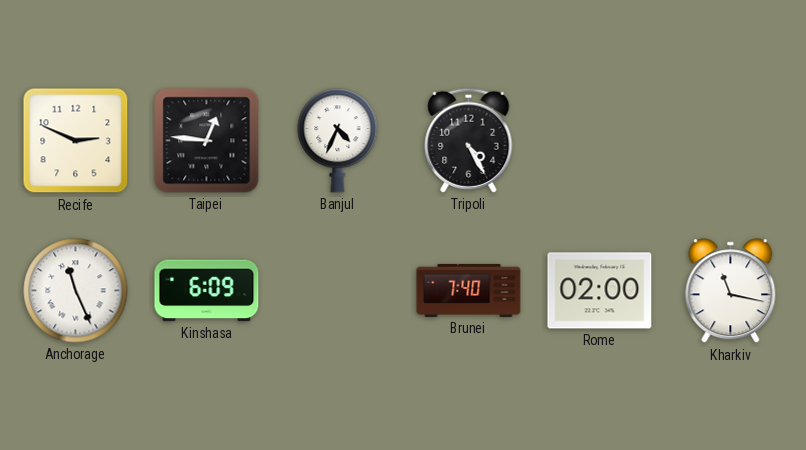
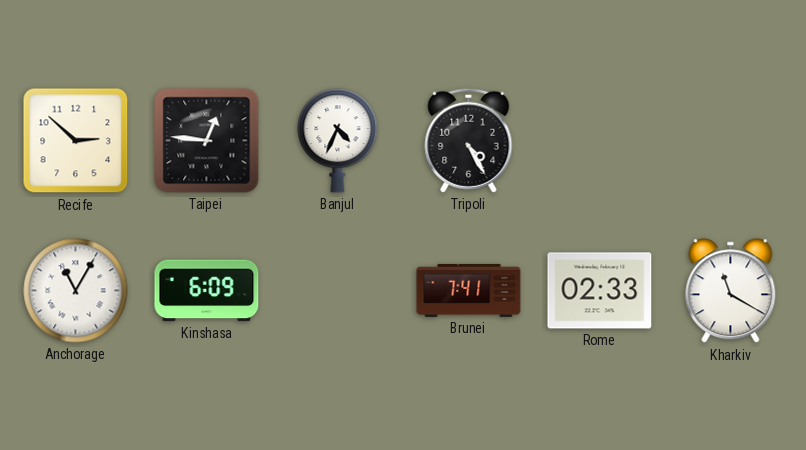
Recife: 2:49 -> 2:52 (76, 141)
Anchorage: 11:26 -> 11:05 (76, 291)
Brunei: 7:40 -> 7:41 (469, 290)
Rome: 02:00 -> 02:33 (600, 291)
Kharkiv: 11:17 -> 11:20 (731, 291)
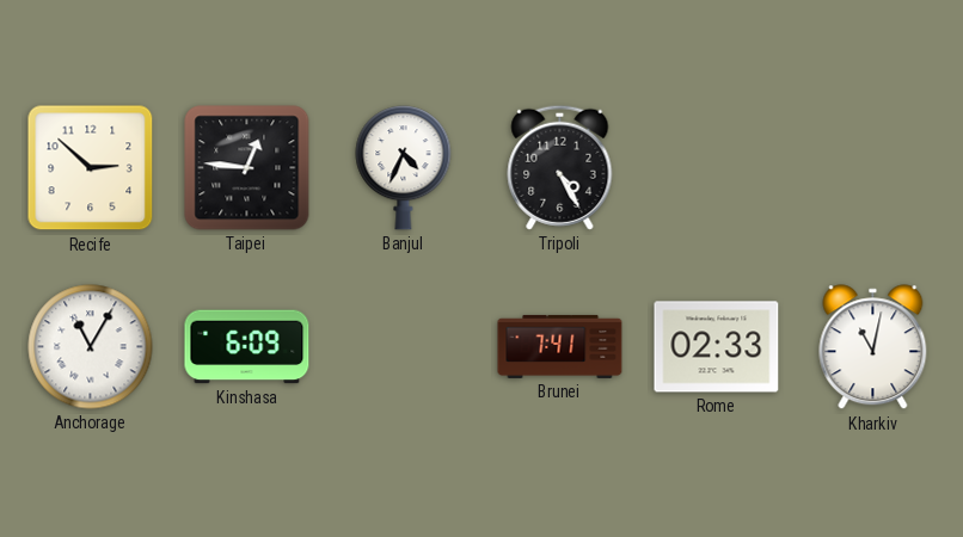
Kharkiv: 11:20 -> 11:02 (873, 347)
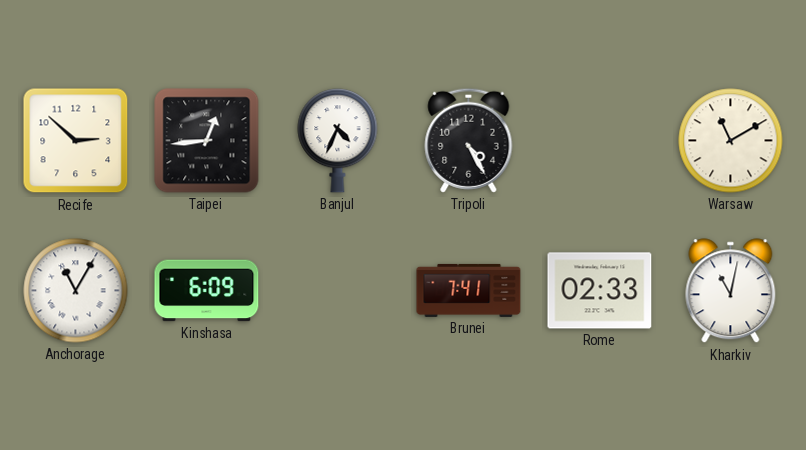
Taipei: 12:46 -> 12:44 (207, 141)
Warsaw: none -> 11:10 (731, 141)
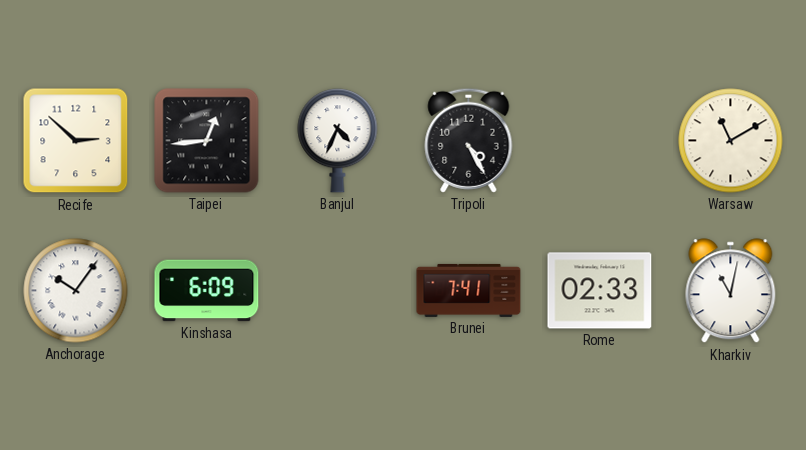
Anchorage: 11:05 -> 10:06 (76, 291)
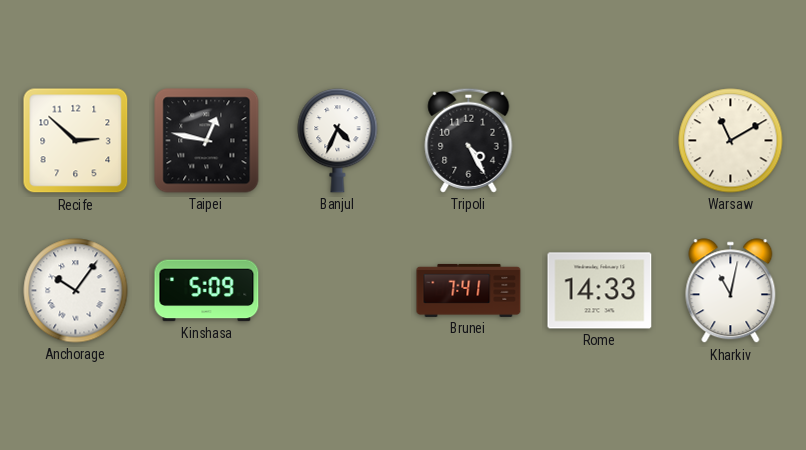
Taipei: 12:44 -> 12:47 (207, 141)
Kinshasa: 6:09 -> 5:09 (207, 291)
Rome: 02:33 -> 14:33 (600, 291)
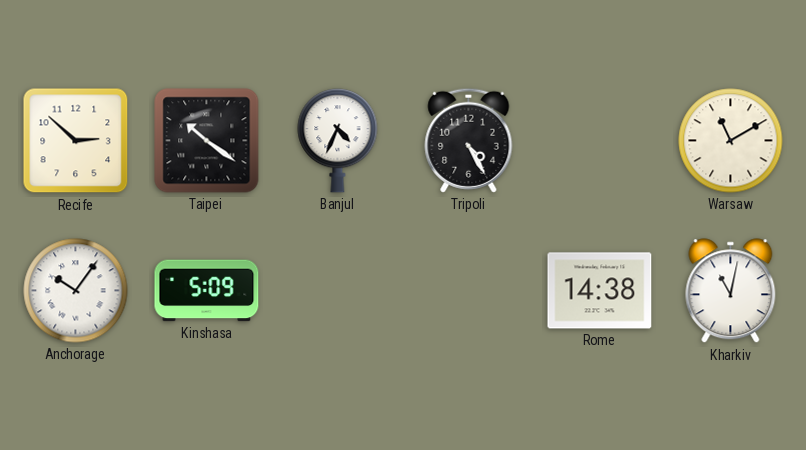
Taipei: 12:47 -> 10:21 (207, 141)
Brunei: 7:41 -> none (469, 290)
Rome: 14:33 -> 14:38 (600, 291)
